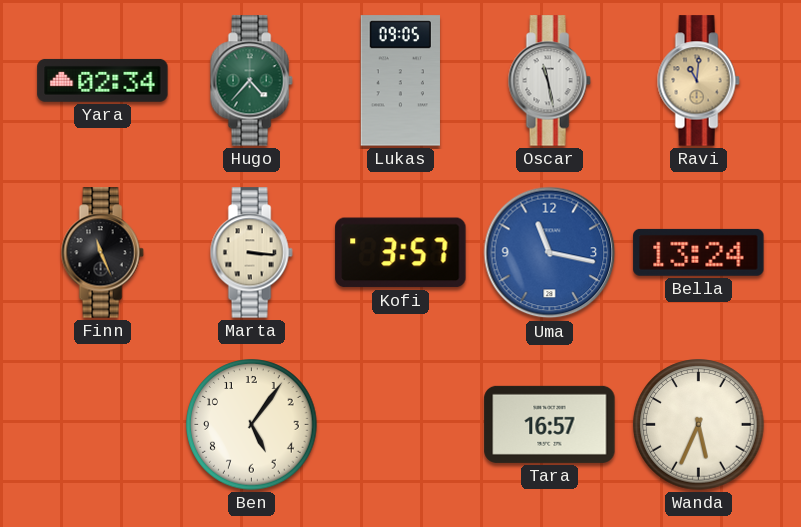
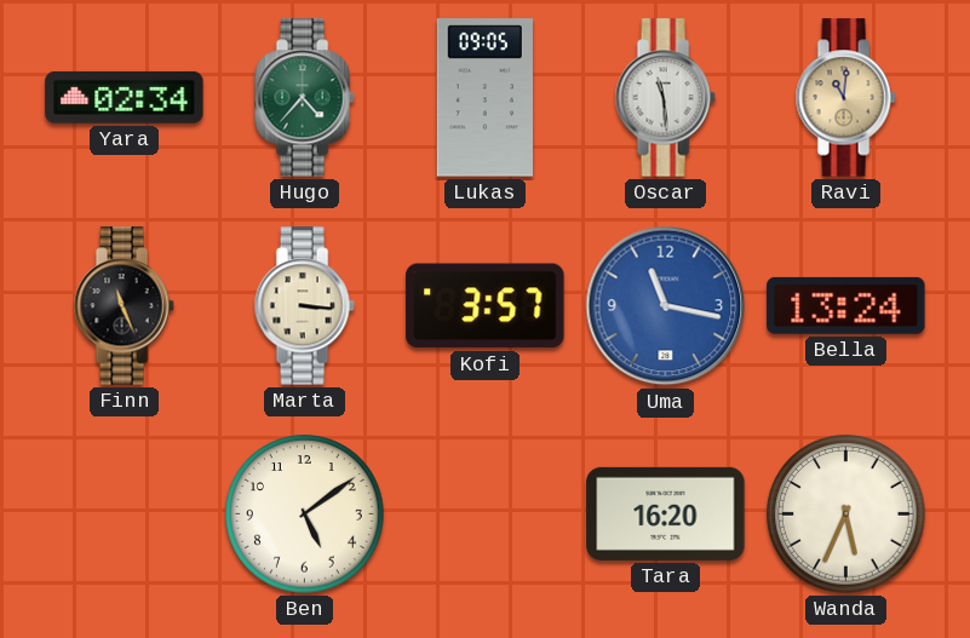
Oscar: 11:28 -> 11:29 (665, 98)
Ben: 5:06 -> 5:09 (305, 515)
Tara: 16:57 -> 16:20 (666, 513)
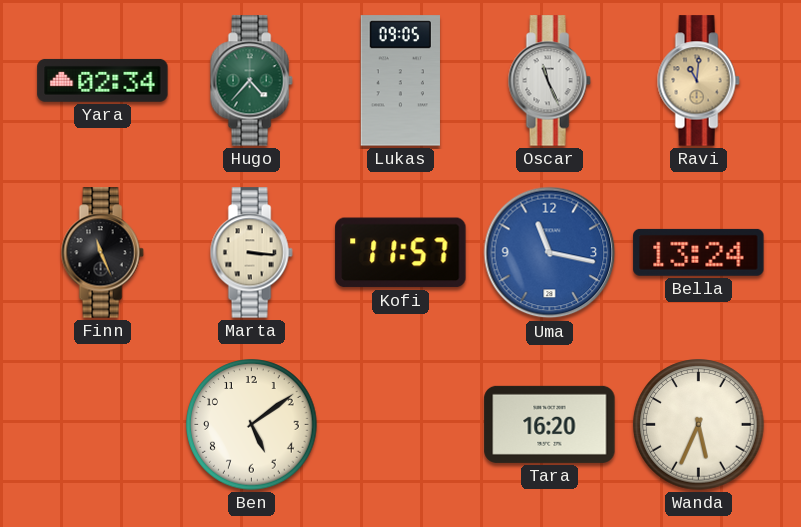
Oscar: 11:29 -> 11:26 (549, 81)
Kofi: 3:57 -> 11:57 (401, 253)
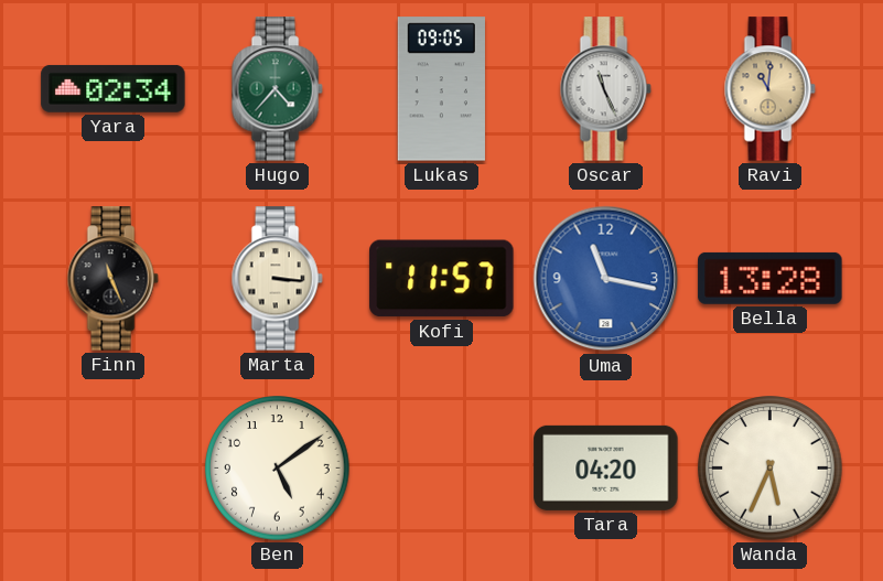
Bella: 13:24 -> 13:28 (771, 278)
Tara: 16:20 -> 04:20 (606, 467)
